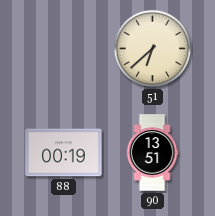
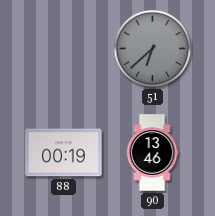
51 dial: cream -> grey (153, 49)
90: 13:51 -> 13:46 (152, 153)
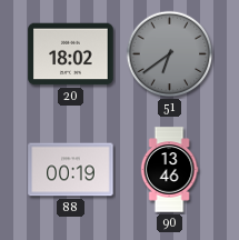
20: none -> 18:02 (71, 54)
51: 6:38 -> 6:39 (170, 54)
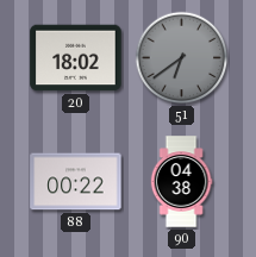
88: 00:19 -> 00:22 (76, 182)
90: 13:46 -> 04:38 (181, 182)
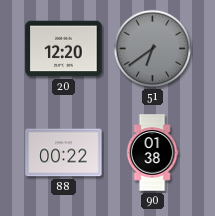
20: 18:02 -> 12:20 (64, 49)
90: 04:38 -> 01:38 (152, 153)
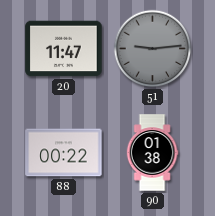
20: 12:20 -> 11:47 (64, 49)
51: 6:39 -> 9:14 (153, 49)
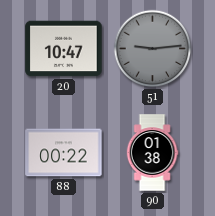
20: 11:47 -> 10:47 (64, 49)
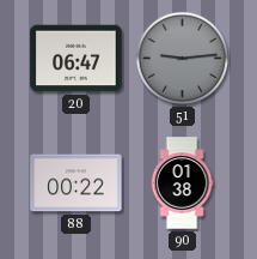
20: 10:47 -> 06:47 (77, 59)
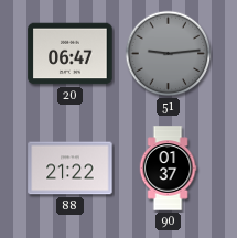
88: 00:22 -> 21:22 (71, 169)
90: 01:38 -> 01:37 (168, 169)
